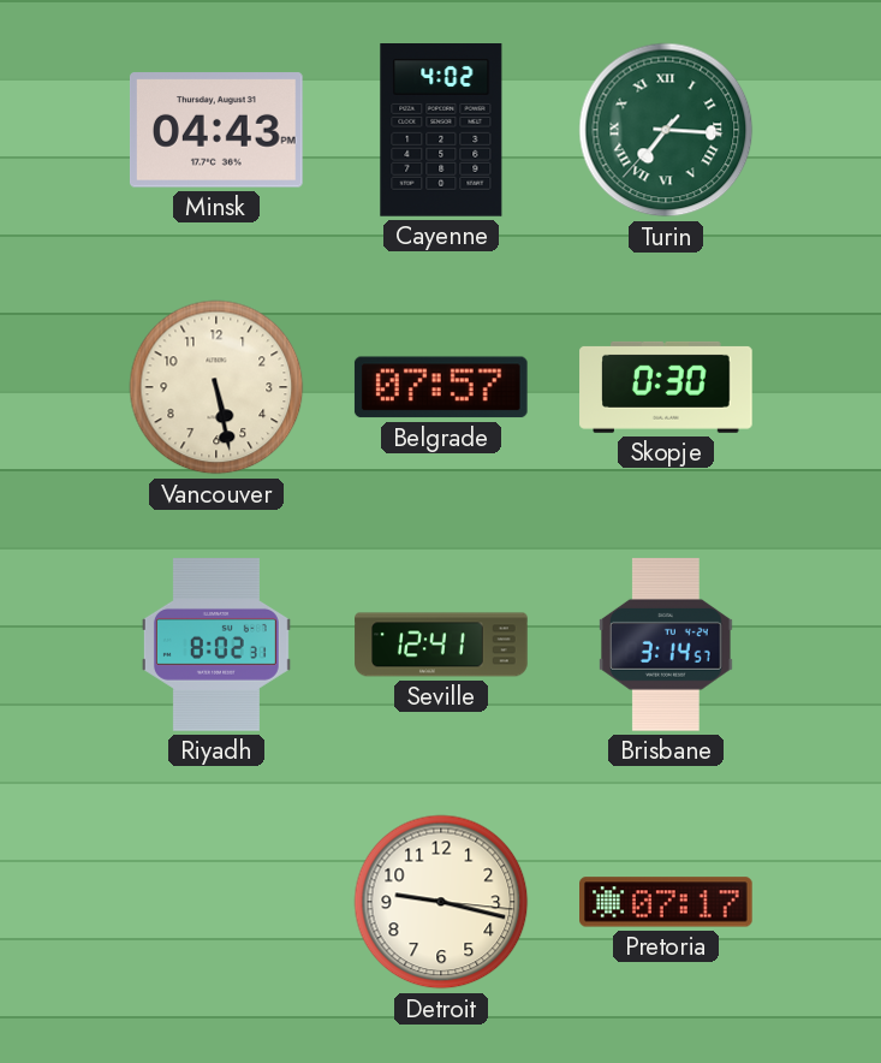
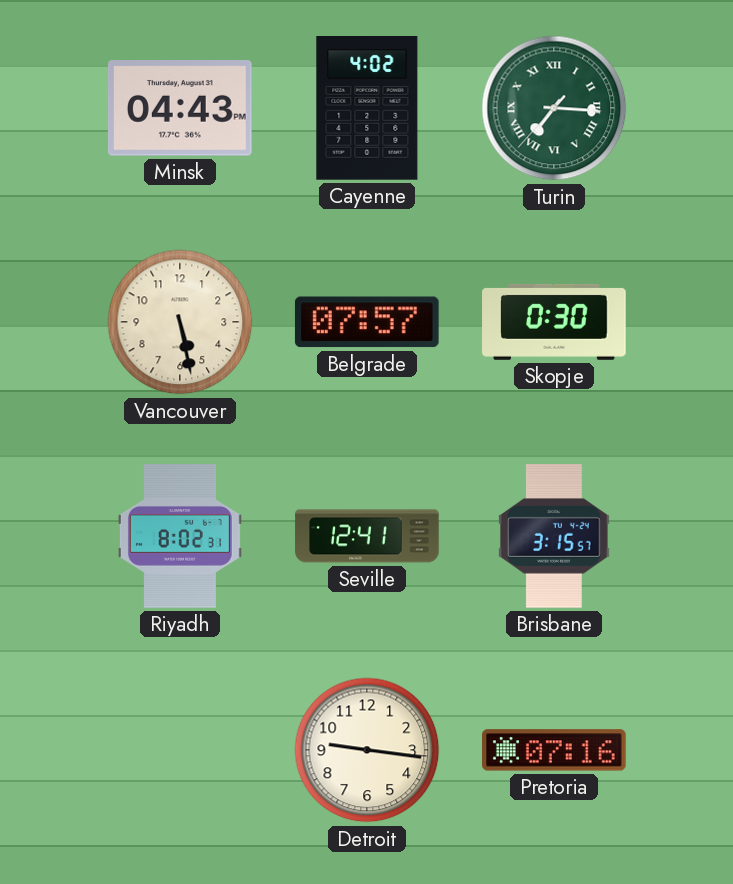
Brisbane: 3:14 -> 3:15 (555, 537)
Detroit: 9:17 -> 9:16 (367, 750)
Pretoria: 07:17 -> 07:16 (555, 750)
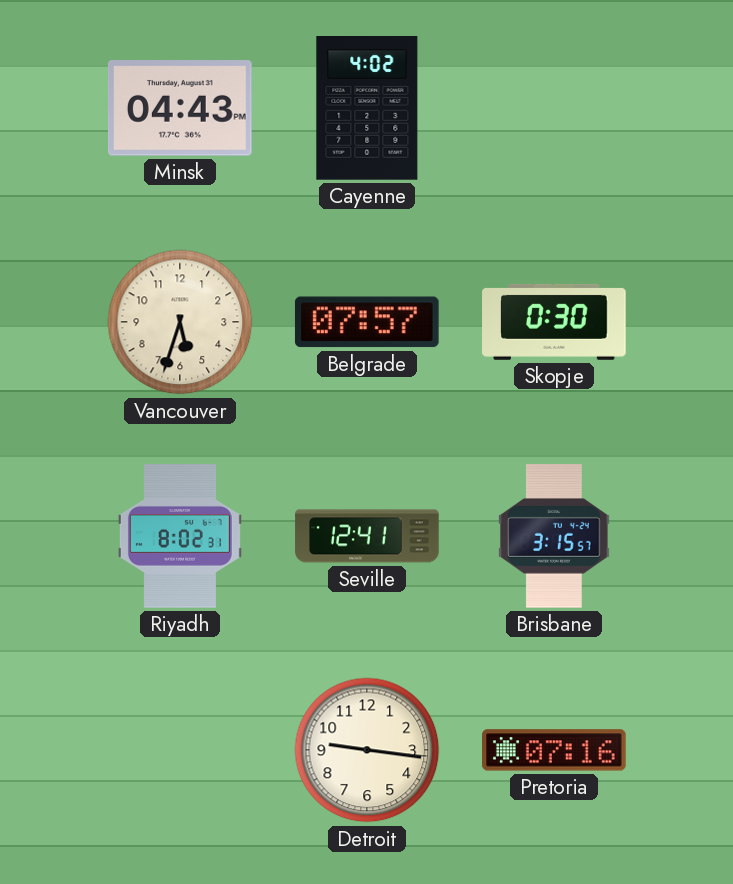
Turin: 7:15 -> none (554, 108)
Vancouver: 5:28 -> 5:33 (180, 322)
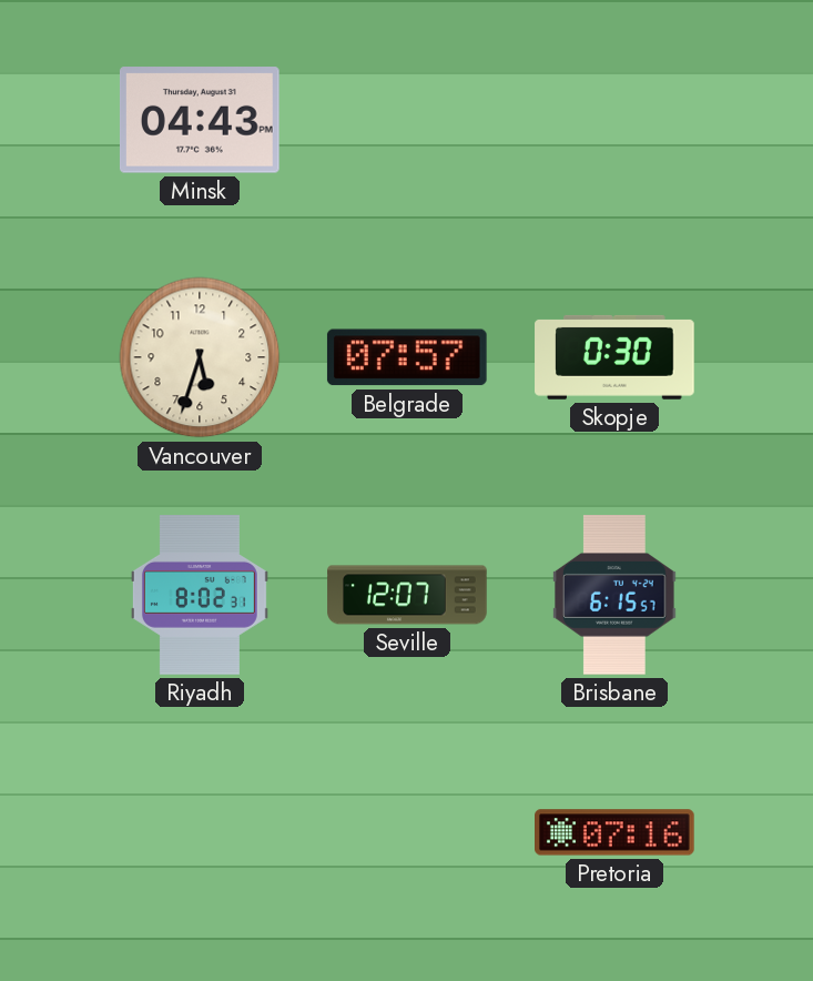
Cayenne: 4:02 -> none (367, 109)
Seville: 12:41 -> 12:07 (407, 595)
Brisbane: 3:15 -> 6:15 (616, 596)
Detroit: 9:16 -> none (367, 750)
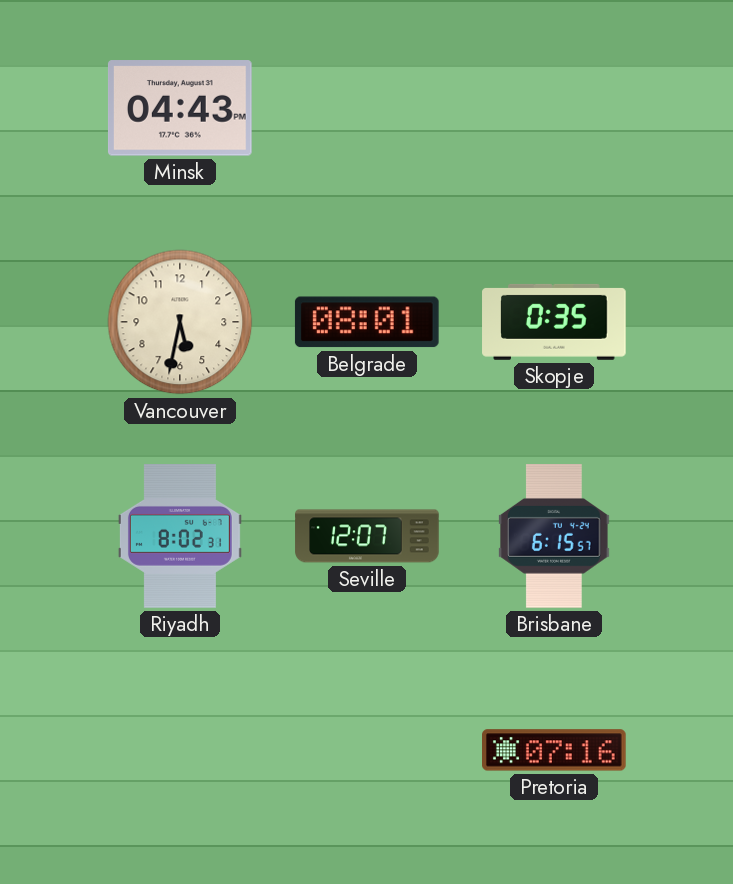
Vancouver: 5:33 -> 5:32 (180, 322)
Belgrade: 07:57 -> 08:01 (367, 322)
Skopje: 0:30 -> 0:35 (554, 322)
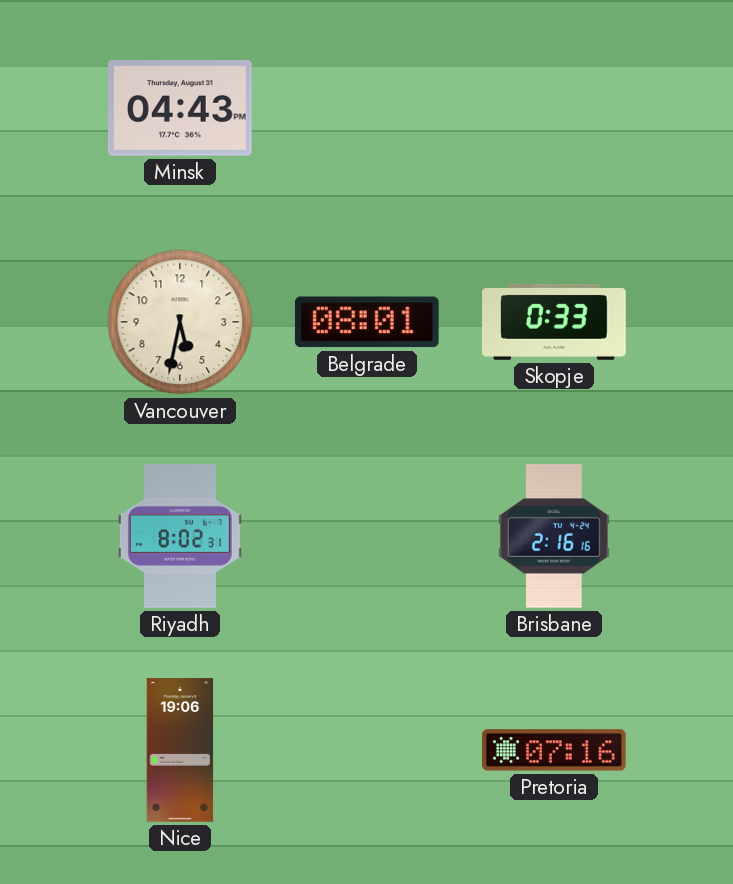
Skopje: 0:35 -> 0:33 (554, 322)
Seville: 12:07 -> none (367, 536)
Brisbane: 6:15 -> 2:16 (555, 537)
Nice: none -> 19:06 (180, 750)
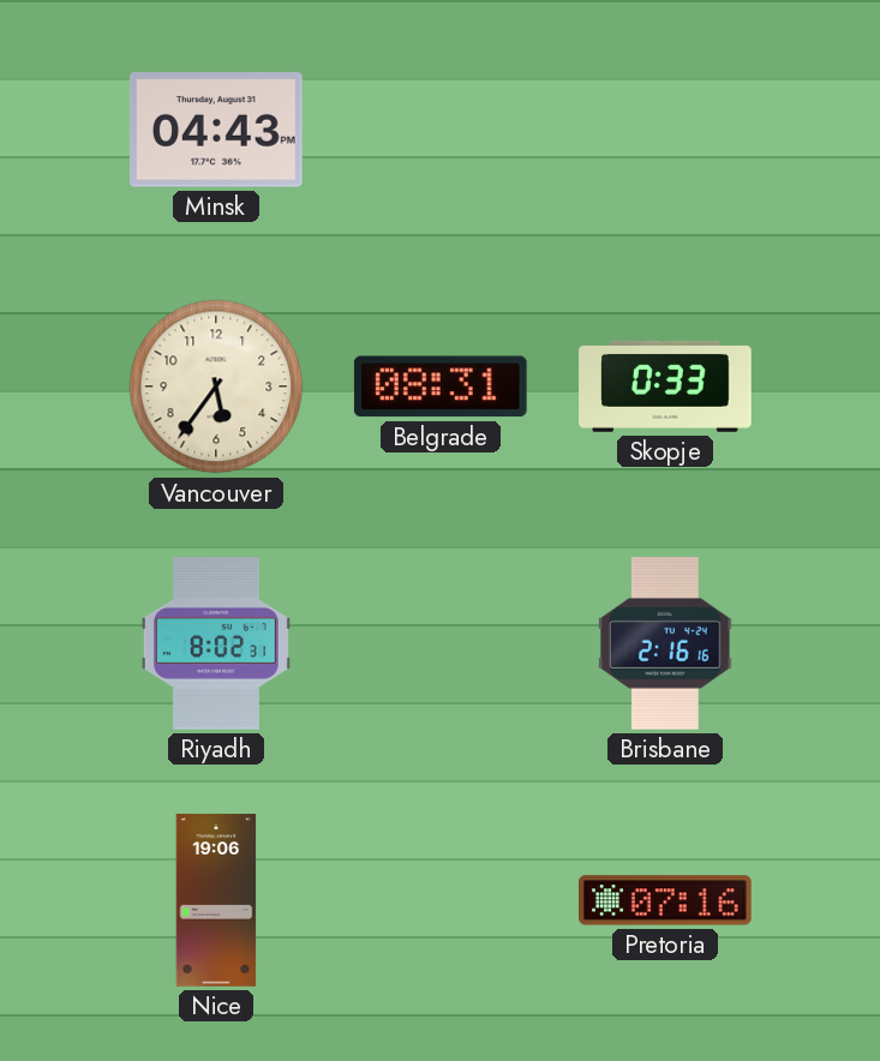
Vancouver: 5:32 -> 5:36 (216, 386)
Belgrade: 08:01 -> 08:31 (441, 386)
